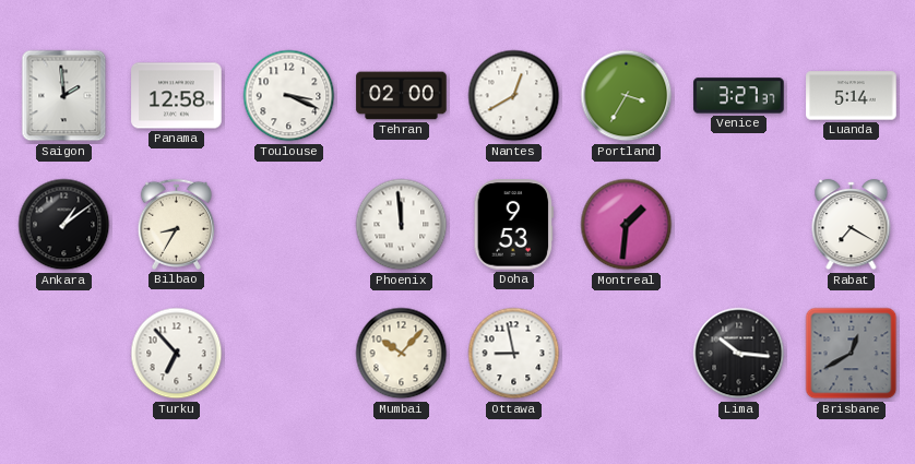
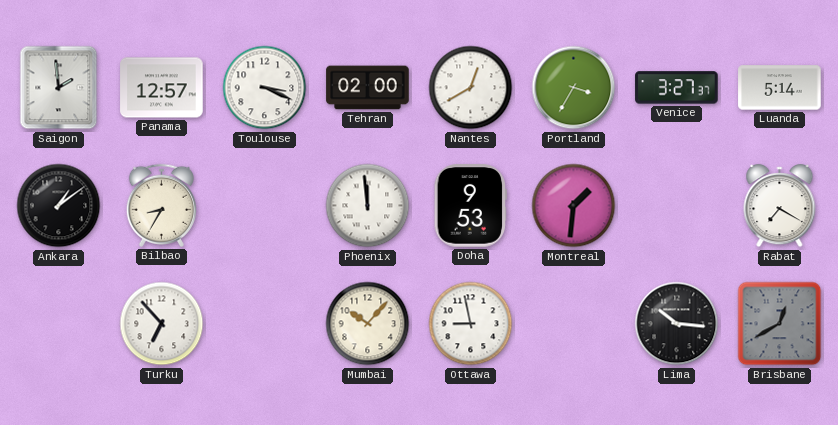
Panama: 12:58 -> 12:57 (162, 88)
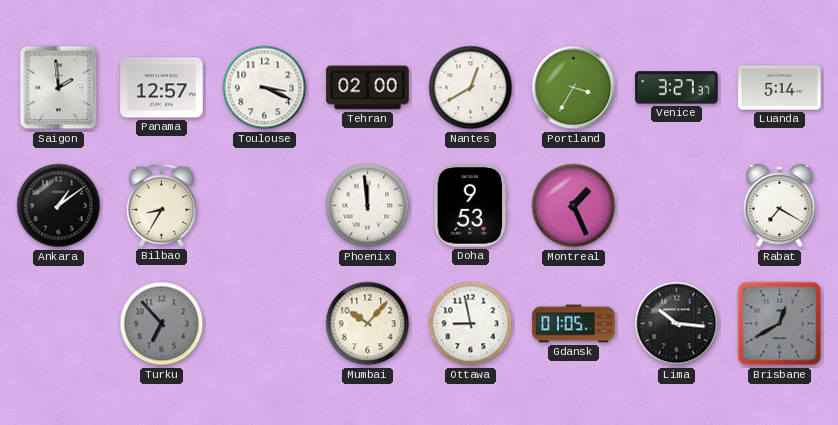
Montreal: 1:31 -> 1:26 (574, 206)
Turku dial: white -> grey (162, 324)
Gdansk: none -> 01:05 (574, 324)
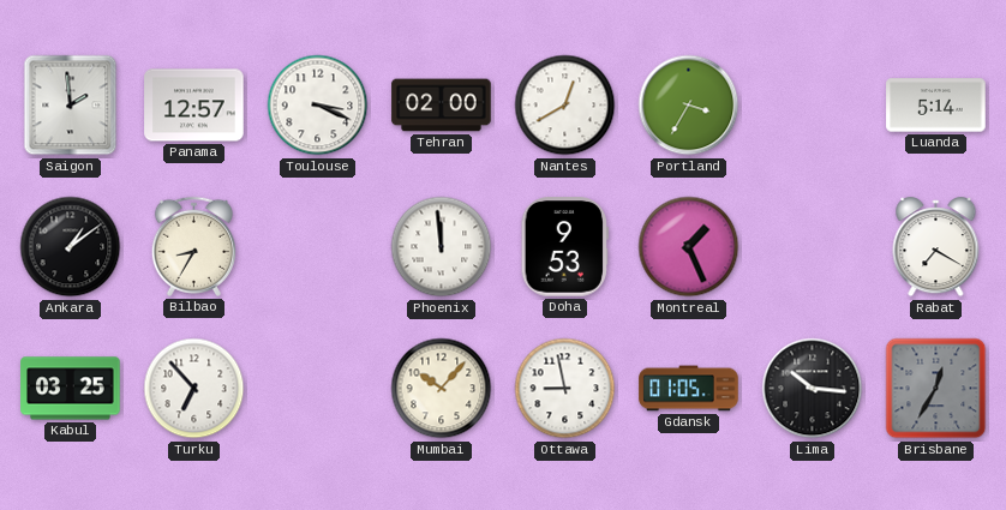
Venice: 3:27 -> none (677, 88)
Kabul: none -> 03:25 (71, 389)
Turku dial: grey -> white (194, 389)
Brisbane: 12:40 -> 12:35 (936, 389)
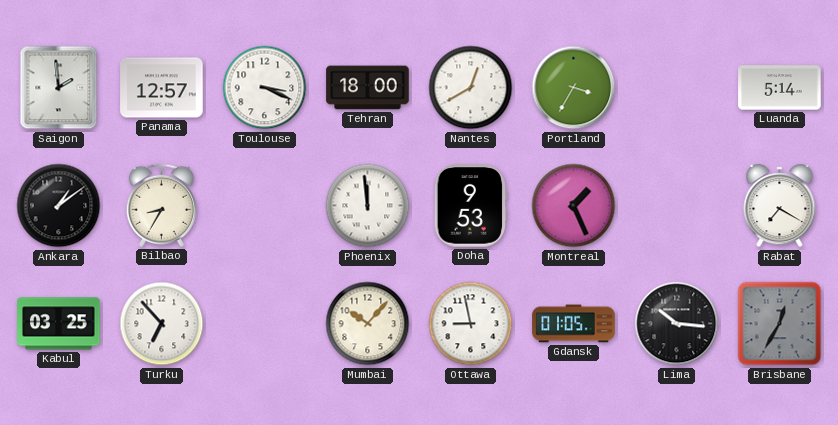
Tehran: 02:00 -> 18:00 (368, 88)
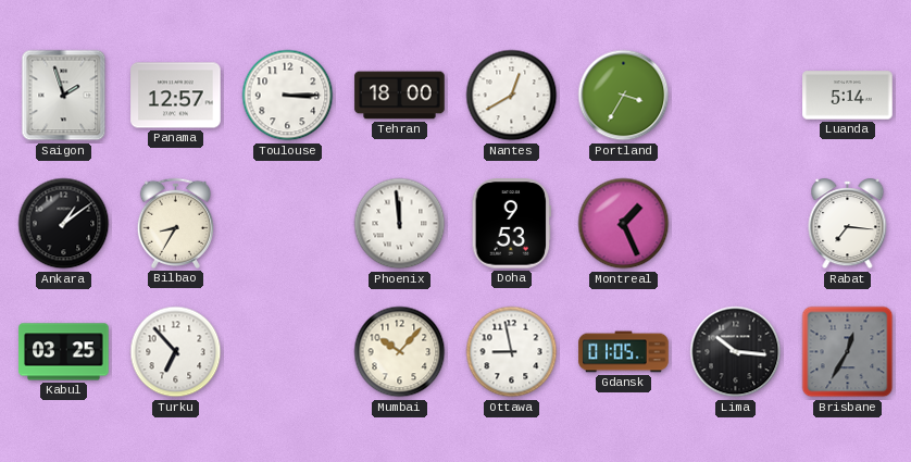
Saigon: 1:59 -> 1:57 (64, 96)
Toulouse: 3:19 -> 3:15 (288, 96)
Rabat: 7:20 -> 7:16 (848, 224)
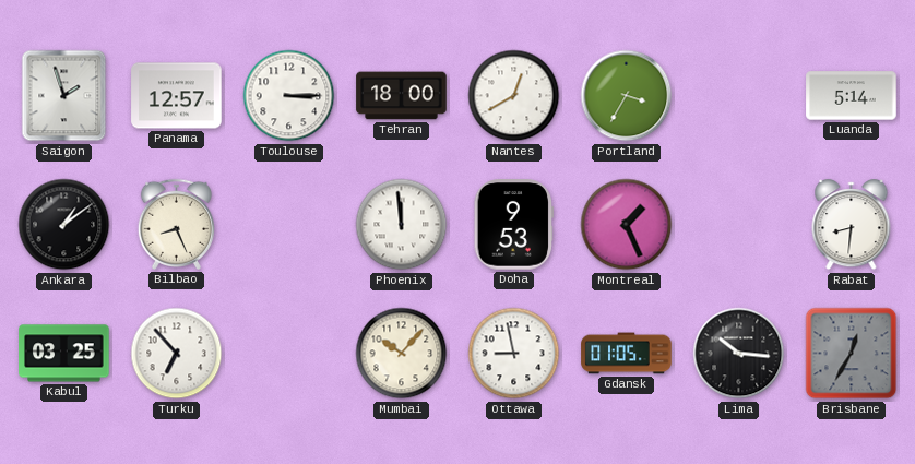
Bilbao: 8:35 -> 8:26 (176, 224)
Rabat: 7:16 -> 8:31 (852, 225)
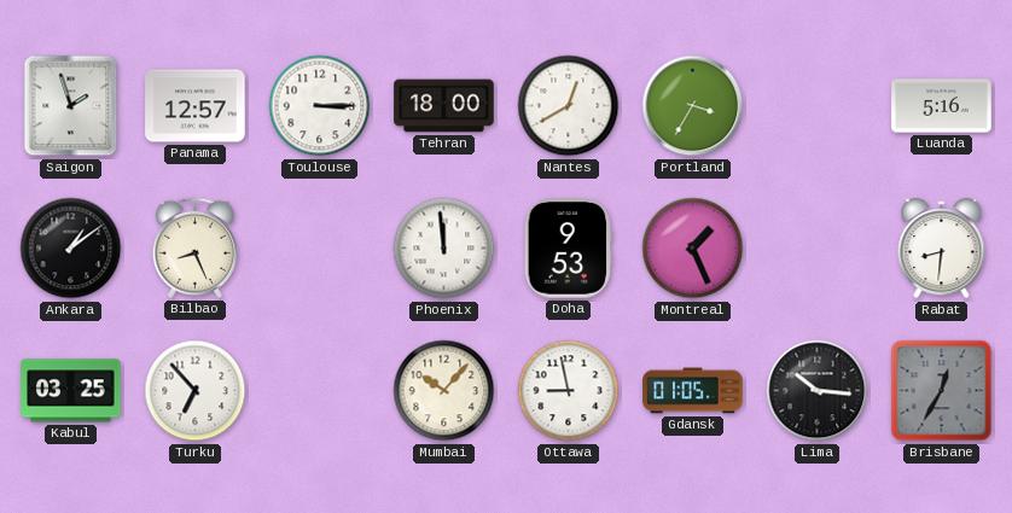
Luanda: 5:14 -> 5:16 (942, 106)
